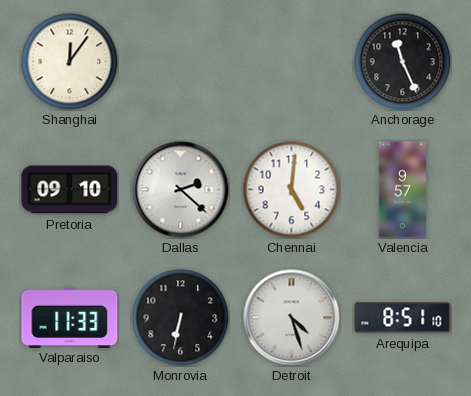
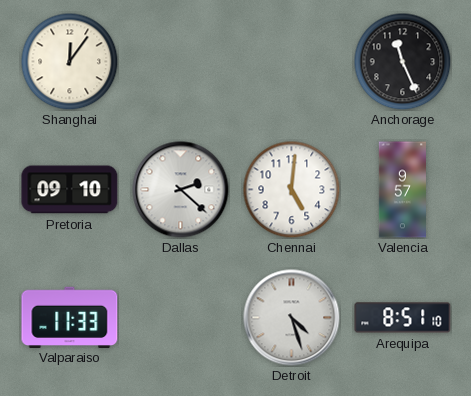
Monrovia: 6:32 -> none (180, 317)
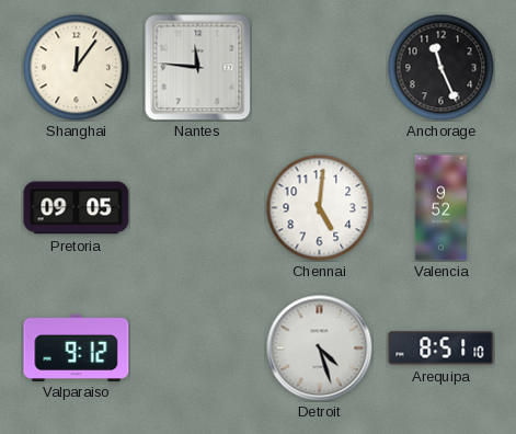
Nantes: none -> 11:46 (198, 68)
Pretoria: 09:10 -> 09:05 (77, 208)
Dallas: 2:22 -> none (181, 190)
Valencia: 9:57 -> 9:52 (440, 208)
Valparaiso: 11:33 -> 9:12 (77, 347)
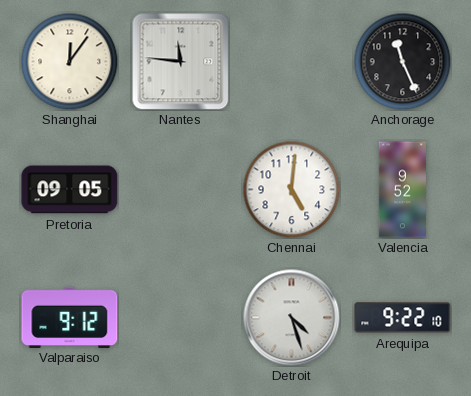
Arequipa: 8:51 -> 9:22 (403, 318)
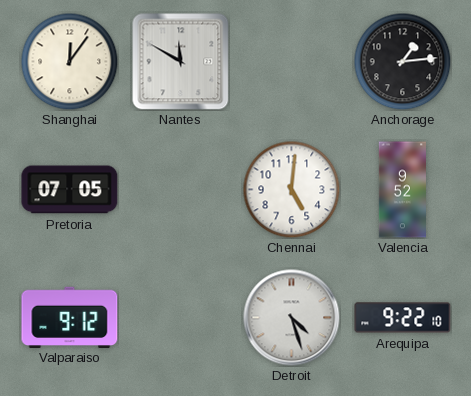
Nantes: 11:46 -> 11:50 (181, 62)
Anchorage: 11:26 -> 1:14 (402, 61)
Pretoria: 09:05 -> 07:05 (70, 190)
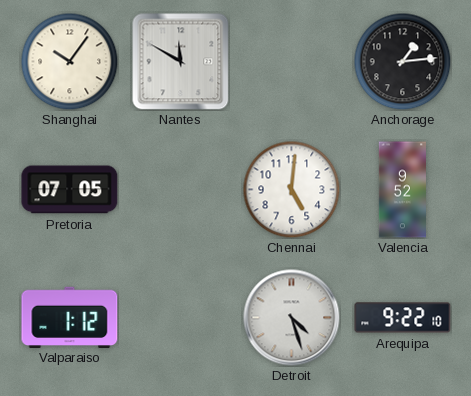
Shanghai: 12:06 -> 10:06 (69, 61)
Valparaiso: 9:12 -> 1:12 (70, 317)
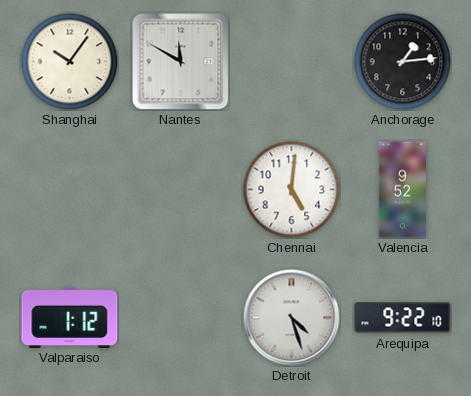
Pretoria: 07:05 -> none (70, 190)
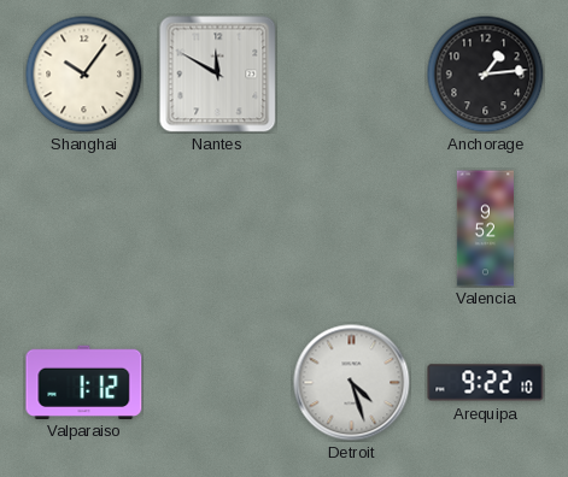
Chennai: 5:01 -> none (291, 189)
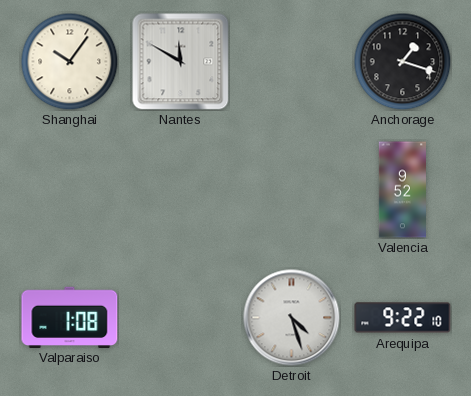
Anchorage: 1:14 -> 1:18 (402, 61)
Valparaiso: 1:12 -> 1:08 (70, 317)
